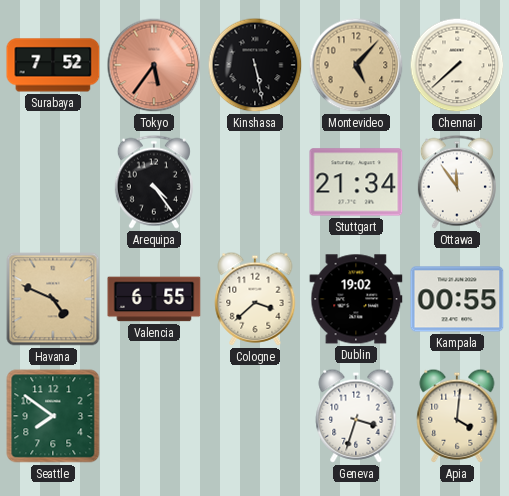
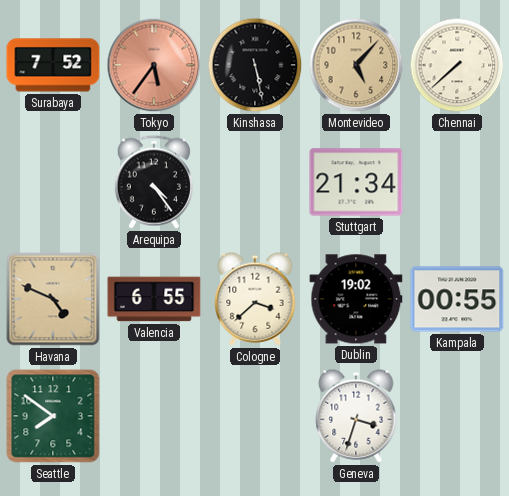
Ottawa: 11:54 -> none (457, 182)
Apia: 4:01 -> none (457, 416)
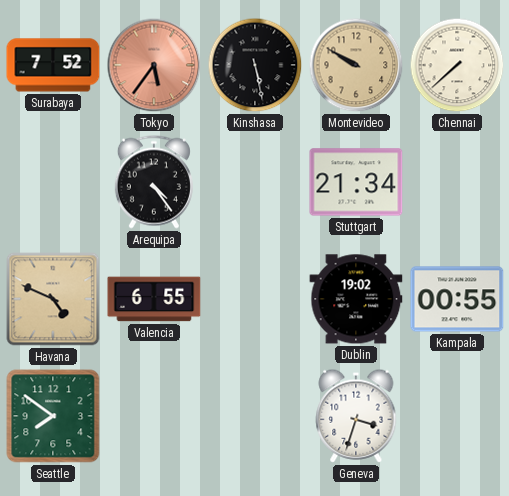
Montevideo: 5:07 -> 9:50 (356, 65)
Cologne: 3:38 -> none (255, 299)
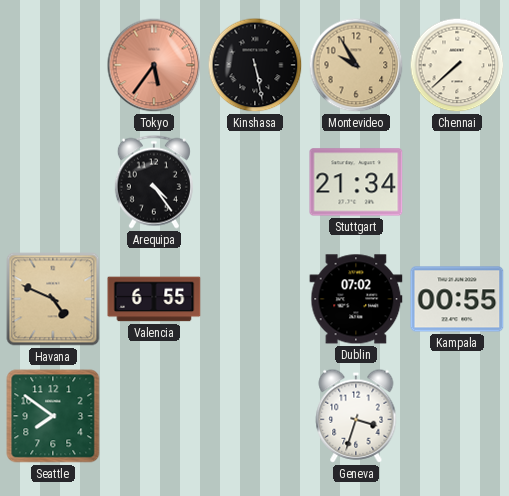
Surabaya: 7:52 -> none (53, 65)
Montevideo: 9:50 -> 9:55 (356, 65)
Dublin: 19:02 -> 07:02 (356, 299)
